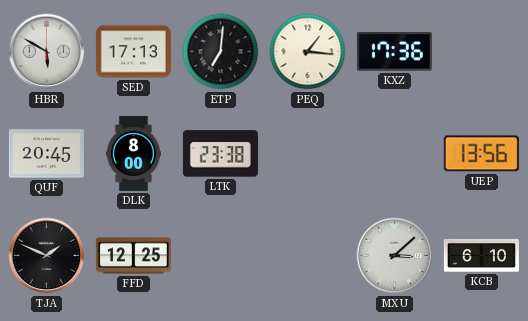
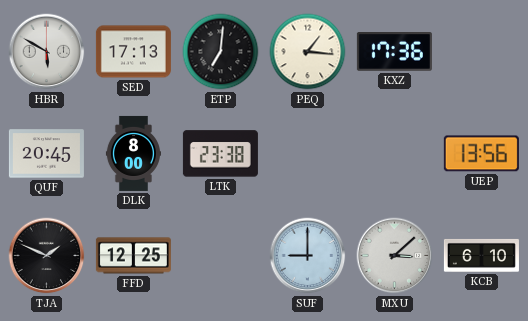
SUF: none -> 9:00 (308, 256)
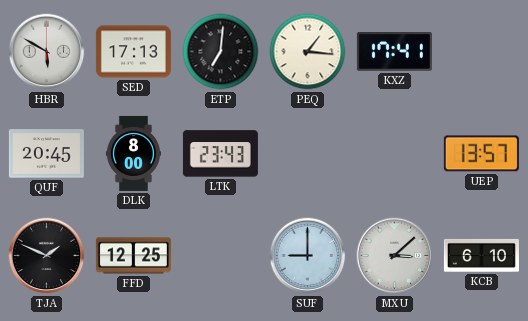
KXZ: 17:36 -> 17:41 (394, 52)
LTK: 23:38 -> 23:43 (220, 154)
UEP: 13:56 -> 13:57 (481, 154)
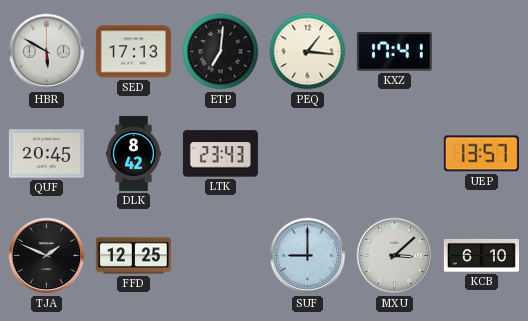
DLK: 8:00 -> 8:42 (133, 153)
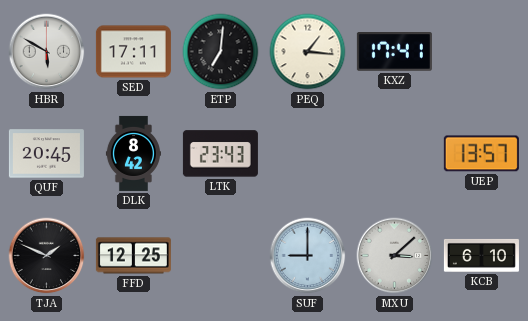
SED: 17:13 -> 17:11 (133, 52)
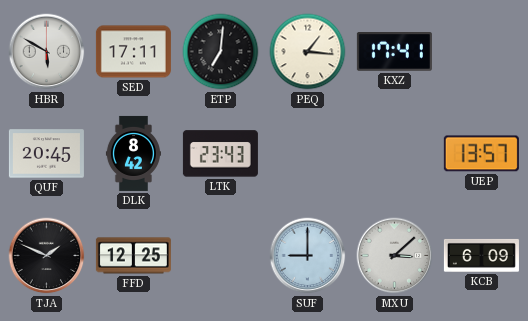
KCB: 6:10 -> 6:09 (481, 255)
